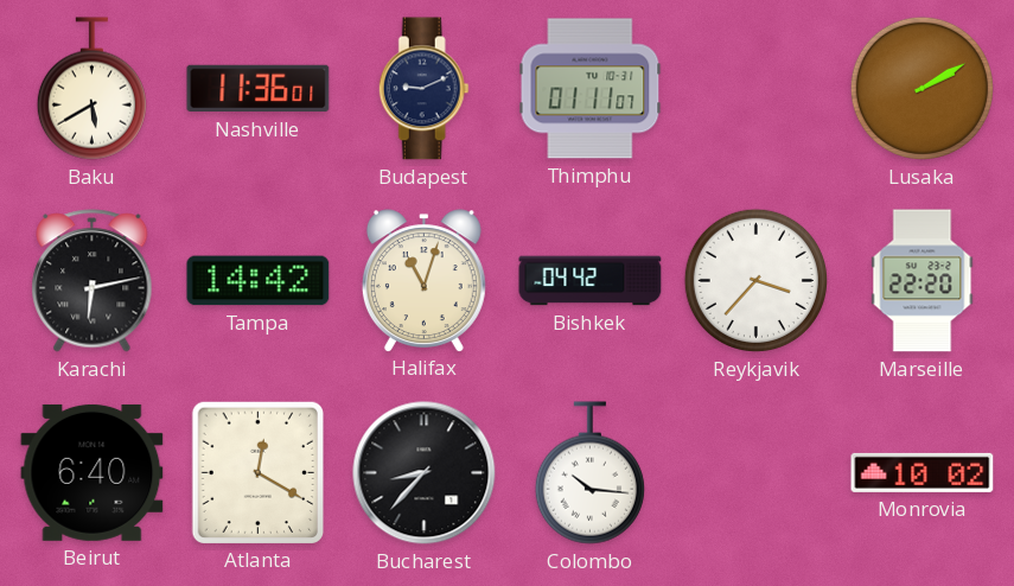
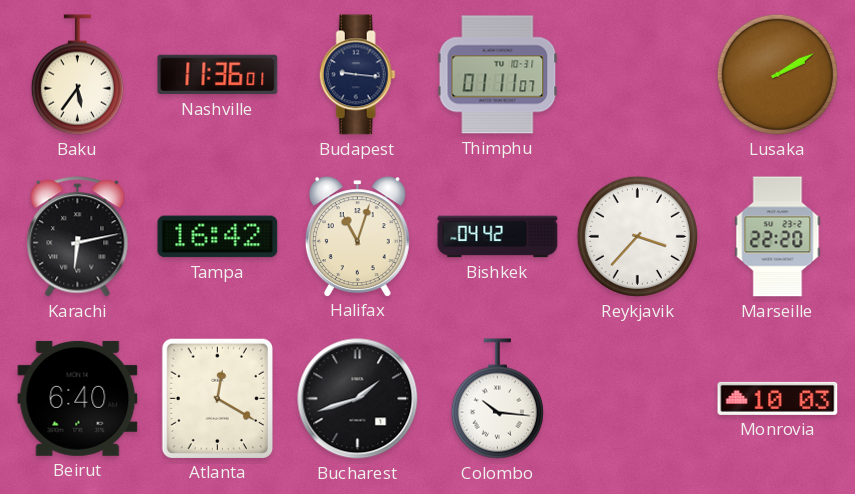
Baku: 5:40 -> 5:36 (77, 75)
Budapest: 9:11 -> 9:16 (357, 75)
Tampa: 14:42 -> 16:42 (218, 237)
Bucharest: 8:37 -> 1:42 (358, 399)
Monrovia: 10:02 -> 10:03 (778, 398)
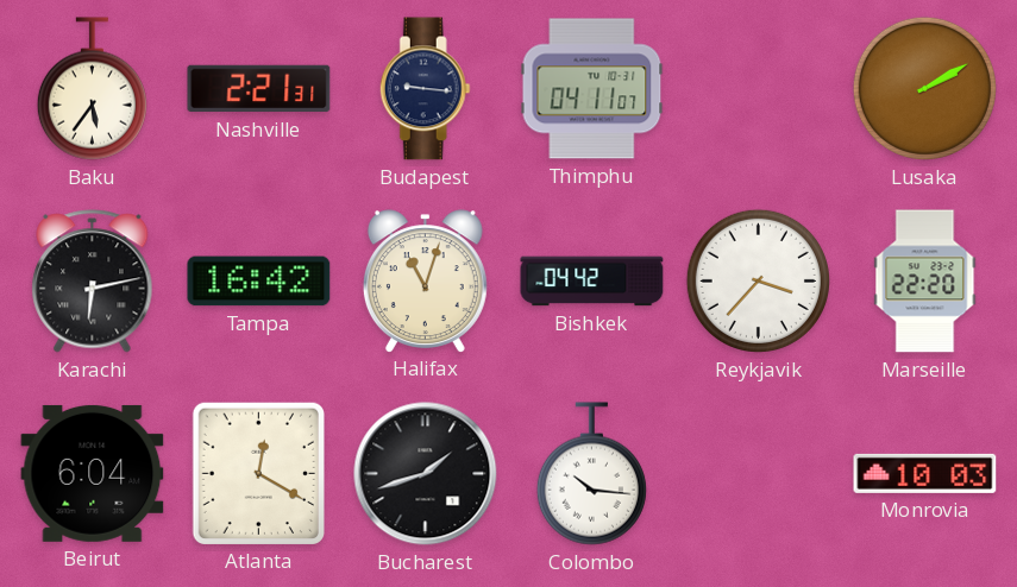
Nashville: 11:36 -> 2:21 (259, 89)
Thimphu: 01:11 -> 04:11 (592, 89)
Beirut: 6:40 -> 6:04 (93, 473)
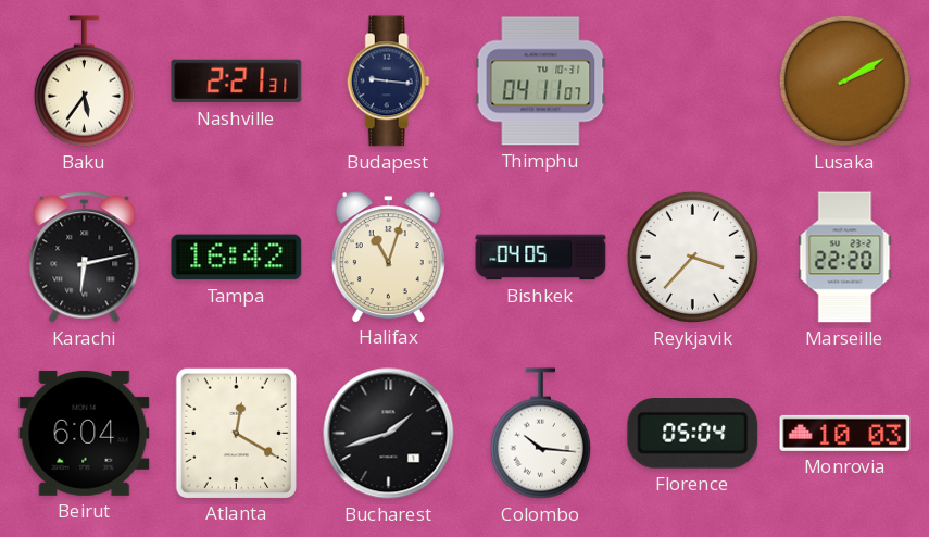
Bishkek: 04:42 -> 04:05 (541, 258)
Florence: none -> 05:04 (693, 434)
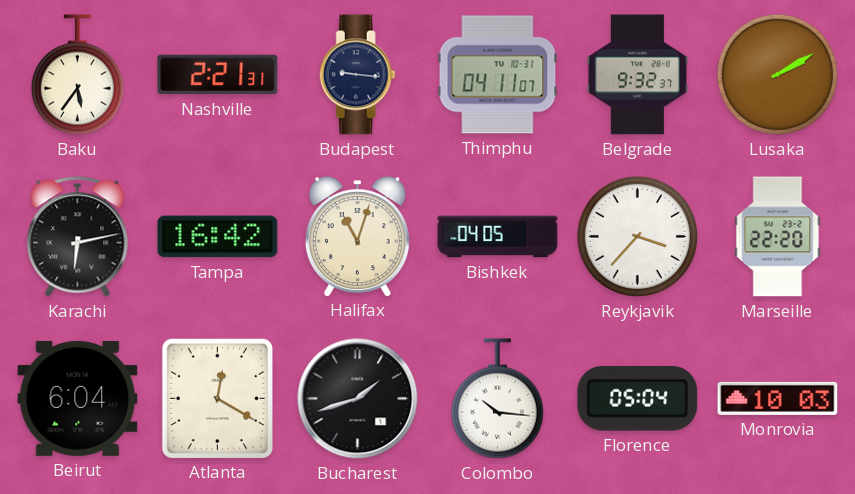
Belgrade: none -> 9:32 (637, 75)
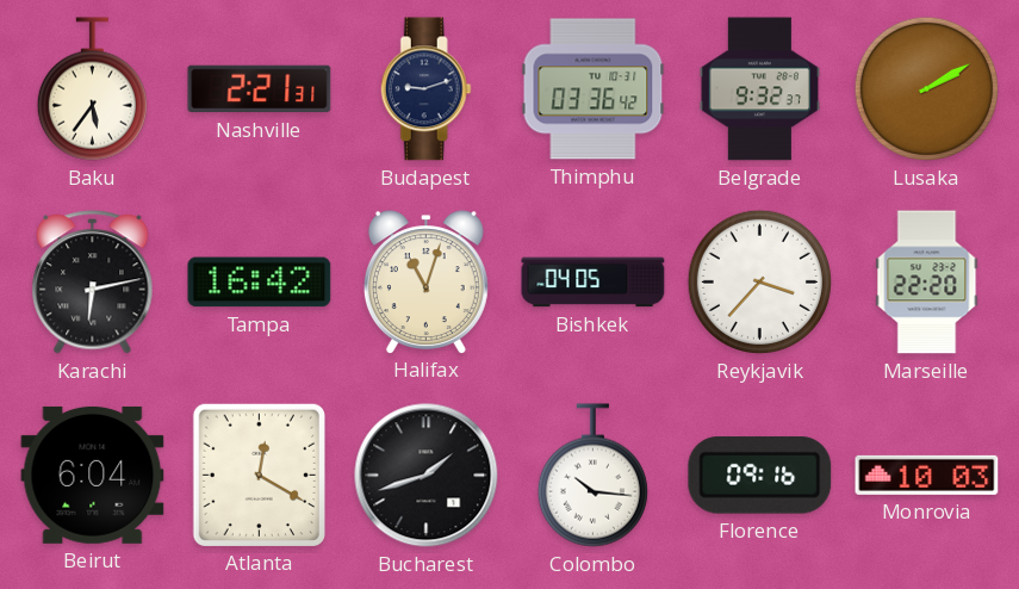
Budapest: 9:16 -> 9:12 (425, 89)
Thimphu: 04:11 -> 03:36 (594, 89)
Florence: 05:04 -> 09:16 (760, 476)
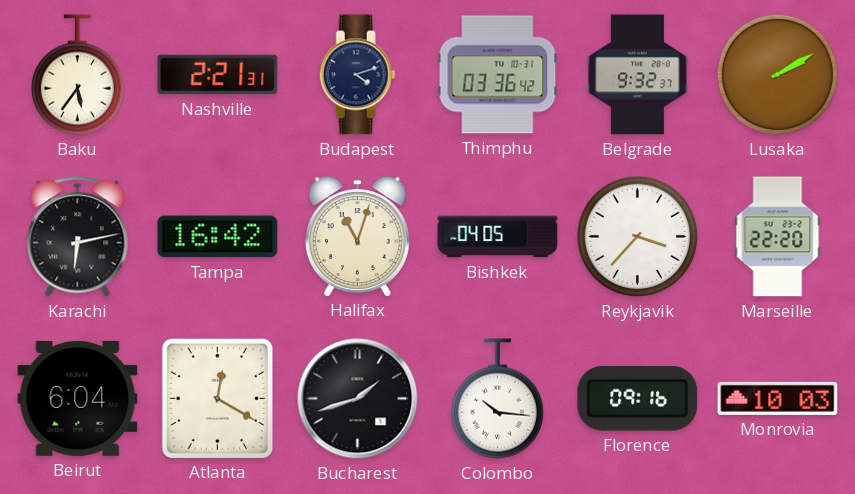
Budapest: 9:12 -> 4:12 (357, 75)
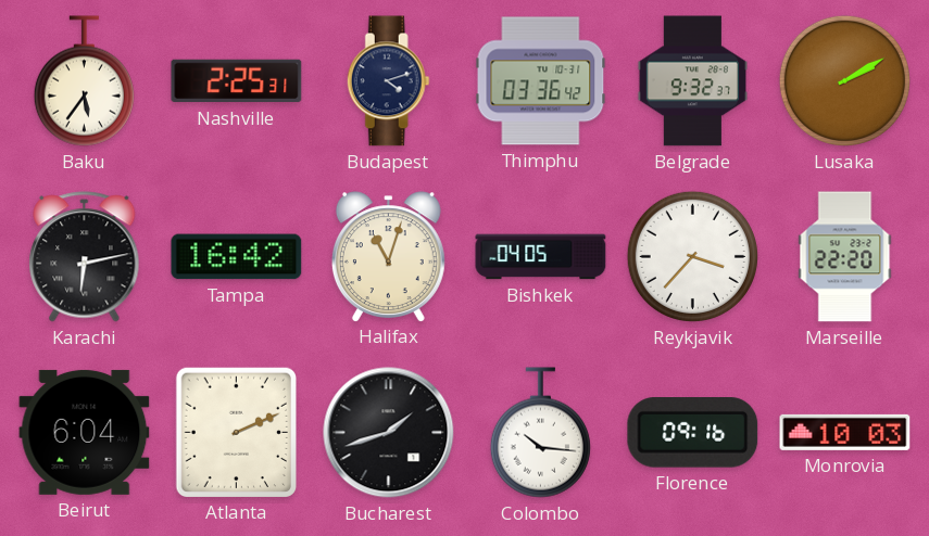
Nashville: 2:21 -> 2:25 (237, 81)
Atlanta: 12:20 -> 2:11 (236, 432)
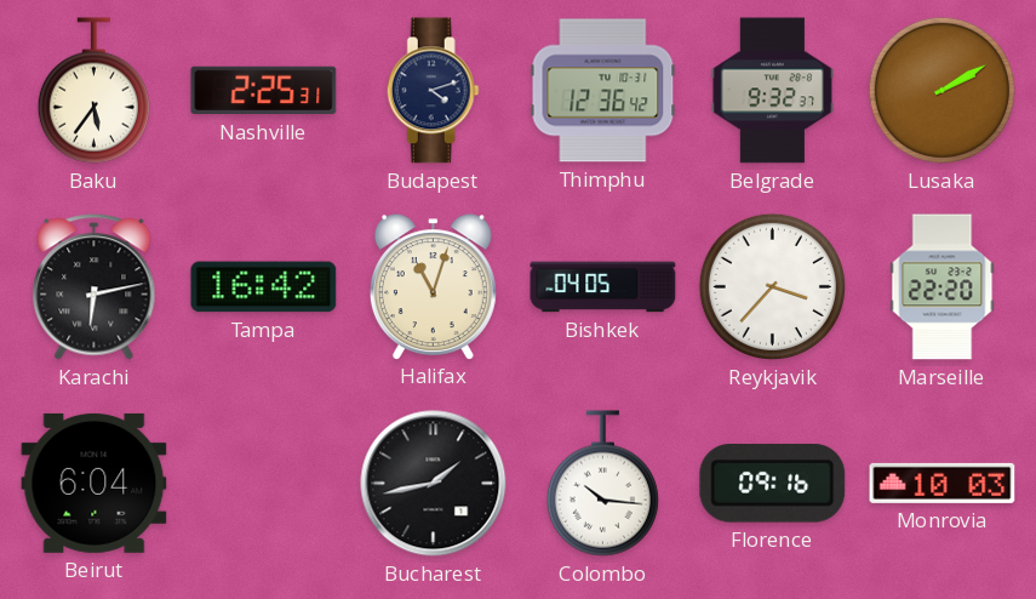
Thimphu: 03:36 -> 12:36 (603, 91)
Atlanta: 2:11 -> none (236, 432)
Bucharest: 1:42 -> 1:43 (434, 484)
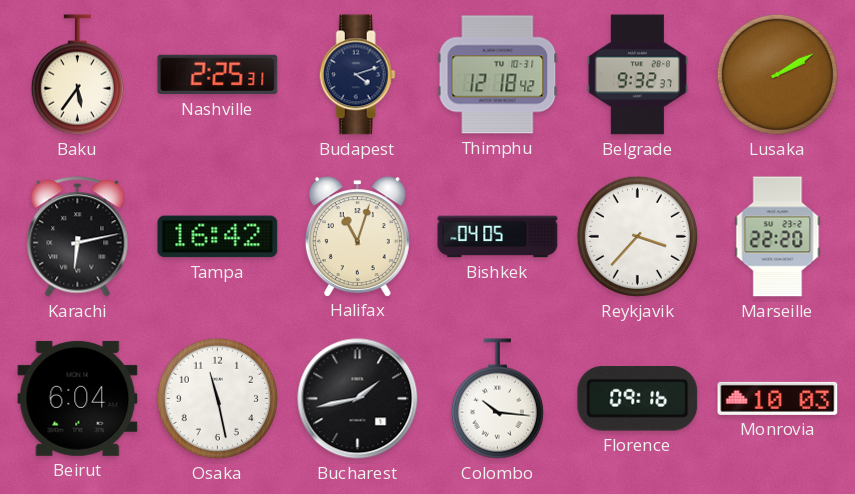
Thimphu: 12:36 -> 12:18 (498, 75)
Osaka: none -> 11:28 (217, 398)
